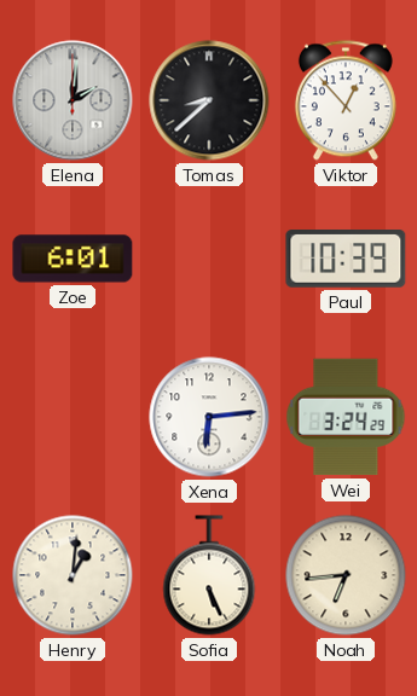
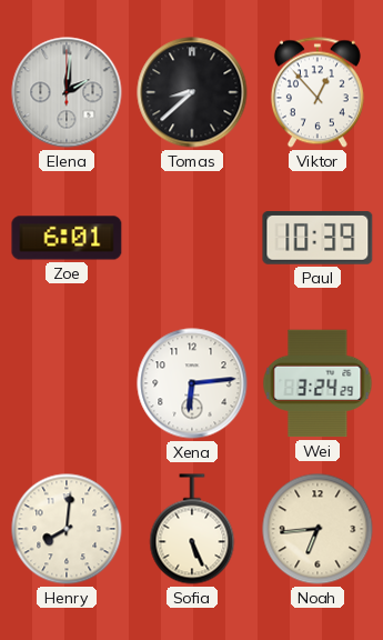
Henry: 1:01 -> 8:01 (67, 529)
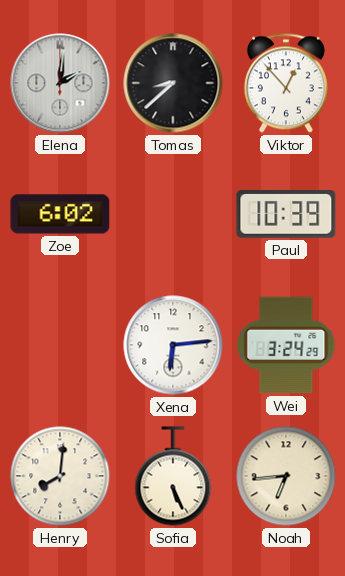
Zoe: 6:01 -> 6:02 (60, 214)
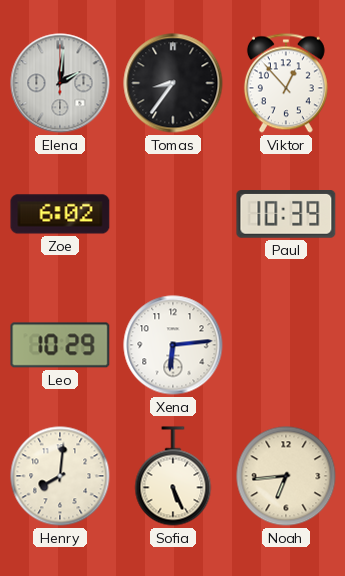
Tomas: 8:38 -> 8:36 (173, 83)
Leo: none -> 10:29 (60, 345)
Wei: 3:24 -> none (286, 345)
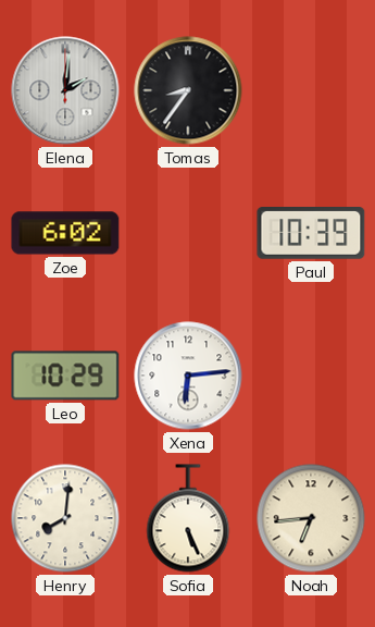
Viktor: 12:53 -> none (286, 83)
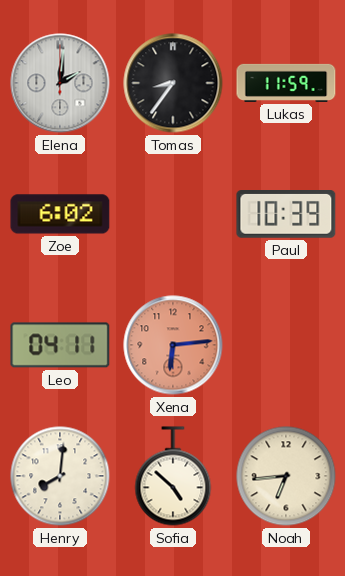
Lukas: none -> 11:59 (286, 83)
Leo: 10:29 -> 04:11 (60, 345)
Xena dial: white -> salmon (173, 345)
Sofia: 5:26 -> 4:52 (173, 476)
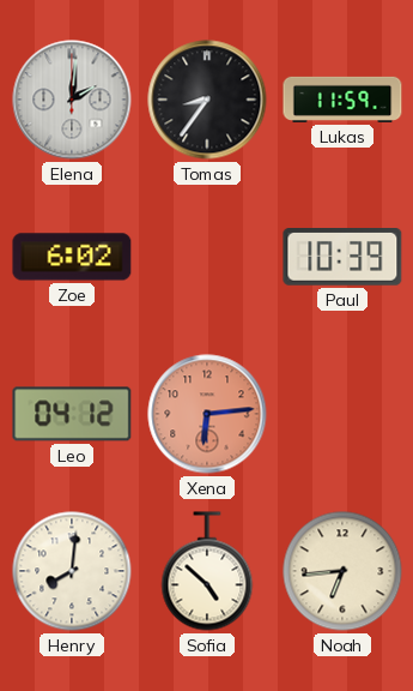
Leo: 04:11 -> 04:12 (72, 414)
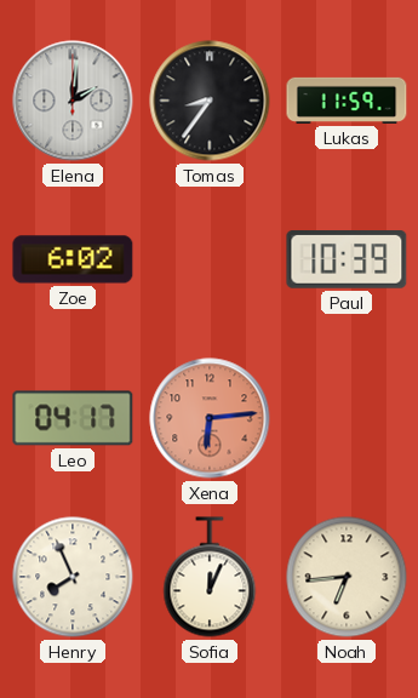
Leo: 04:12 -> 04:17 (73, 418)
Henry: 8:01 -> 7:56 (73, 577)
Sofia: 4:52 -> 12:04 (210, 577)
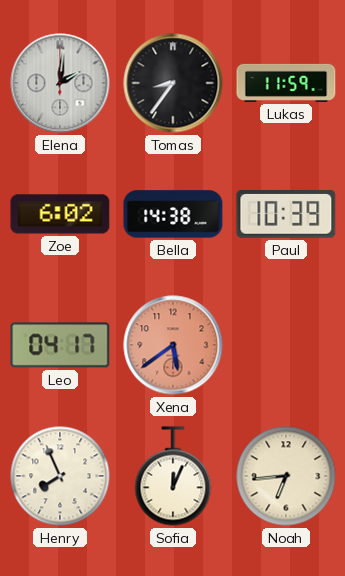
Bella: none -> 14:38 (173, 214)
Xena: 6:14 -> 5:39 (173, 345)
